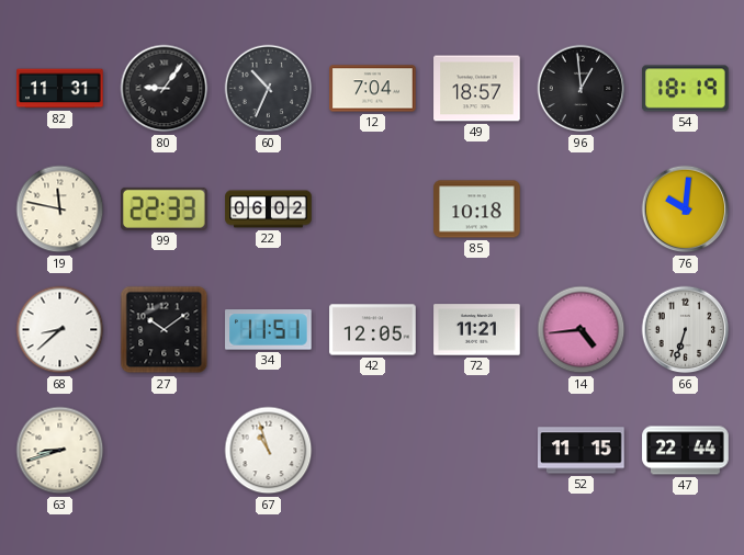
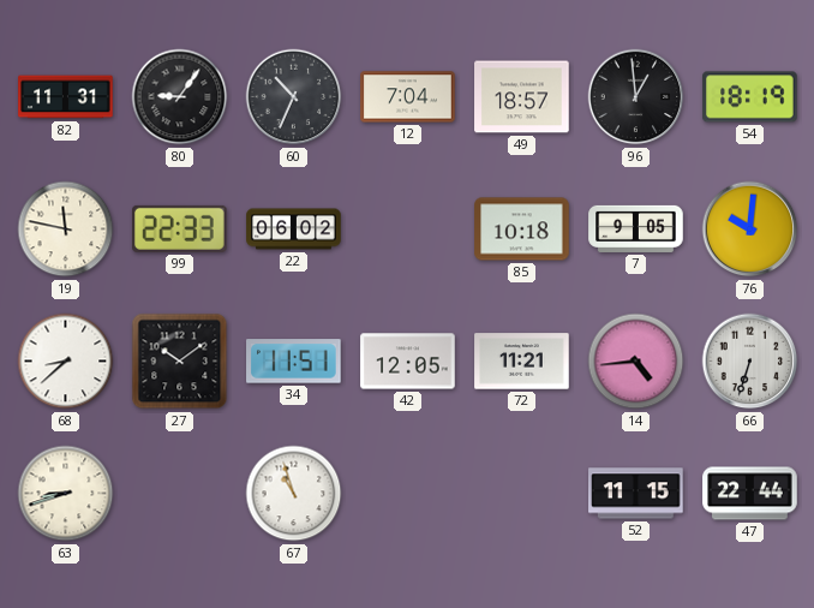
7: none -> 9:05 (636, 228)
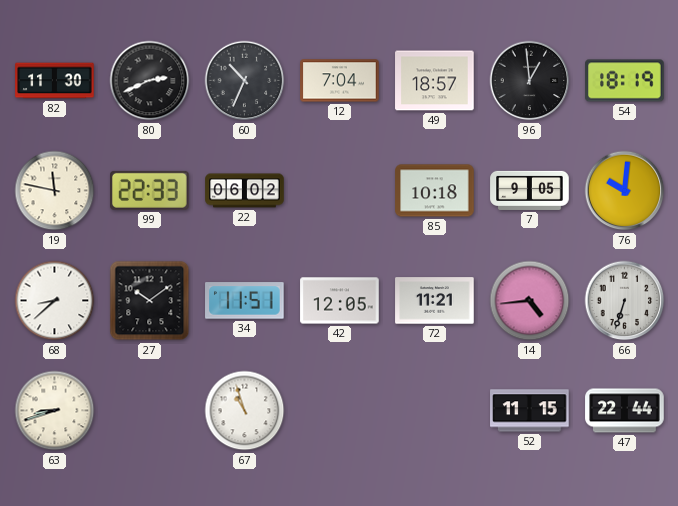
82: 11:31 -> 11:30 (55, 81)
80: 9:06 -> 2:41 (150, 81)
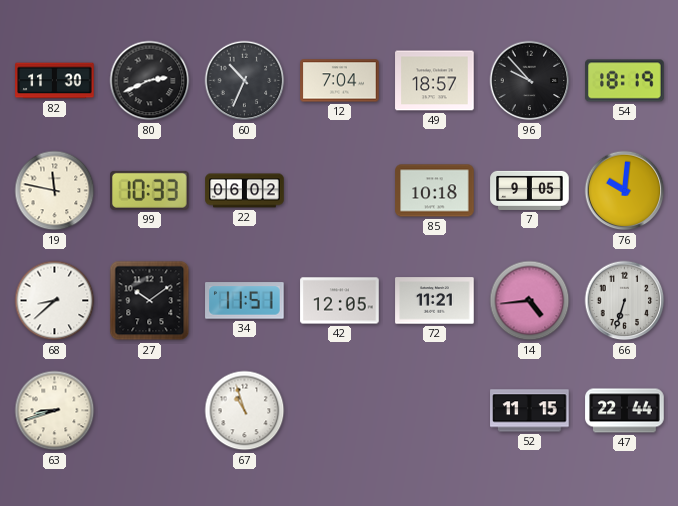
96: 12:59 -> 9:53 (530, 81)
99: 22:33 -> 10:33 (150, 190)
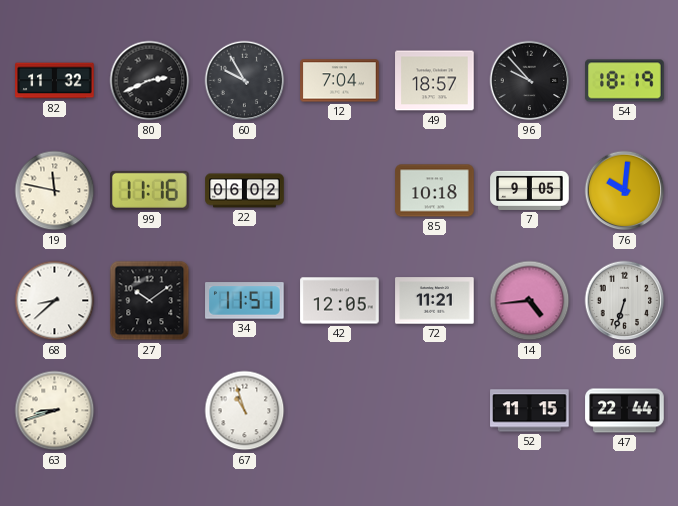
82: 11:30 -> 11:32 (55, 81)
60: 10:34 -> 9:55 (245, 81)
99: 10:33 -> 11:16 (150, 190)
